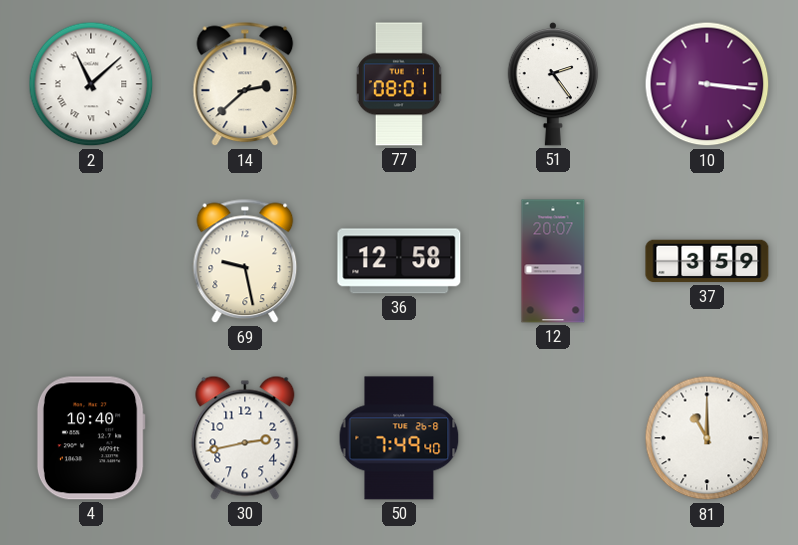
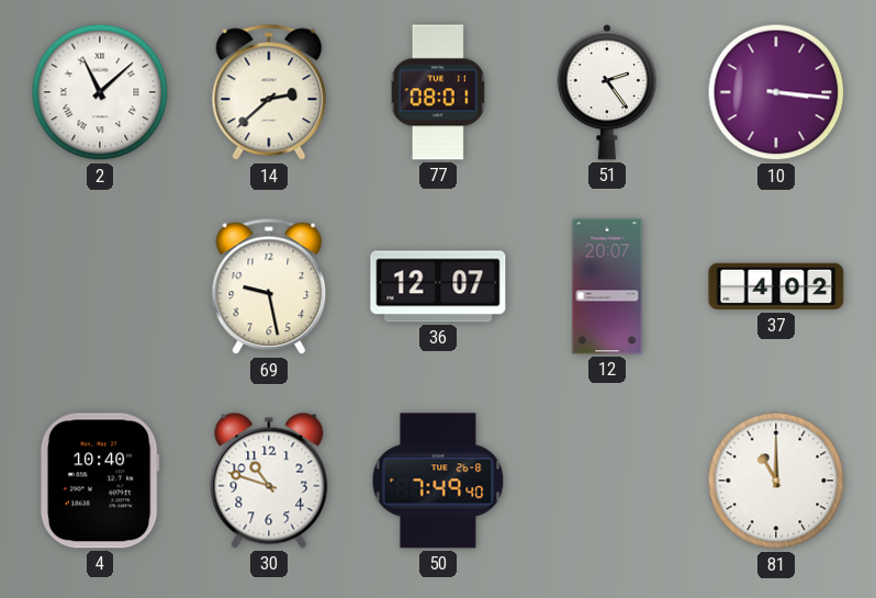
36: 12:58 -> 12:07 (438, 286)
37: 3:59 -> 4:02 (776, 286)
30: 2:43 -> 10:48 (269, 481)
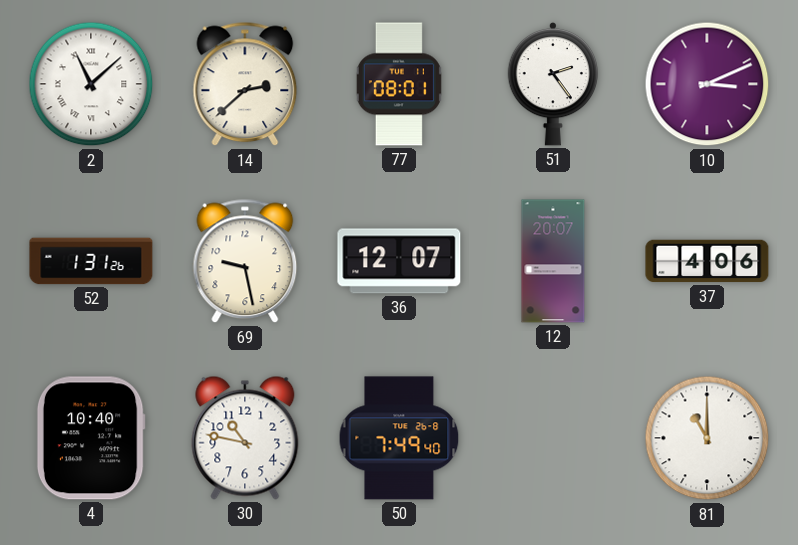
10: 3:16 -> 3:11 (707, 84)
52: none -> 1:31 (91, 261)
37: 4:02 -> 4:06 (707, 261)
30: 10:48 -> 10:47 (245, 438)
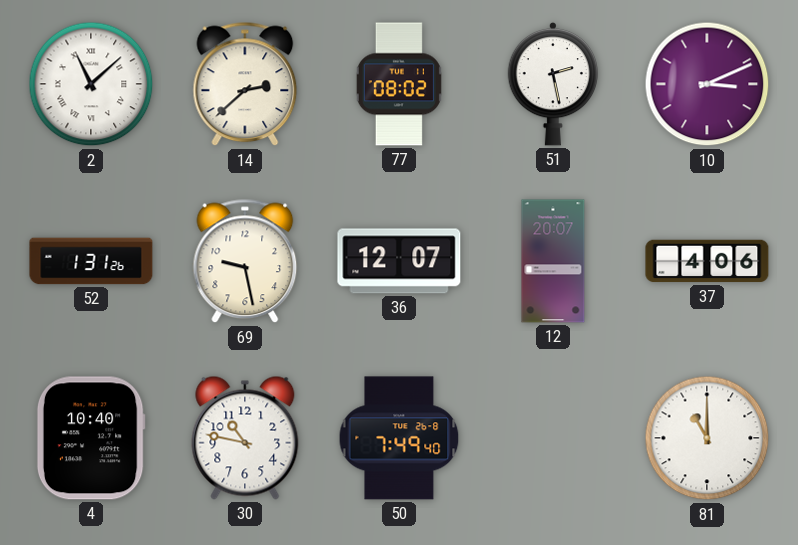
77: 08:01 -> 08:02 (399, 84)
51: 2:24 -> 2:28 (552, 84)
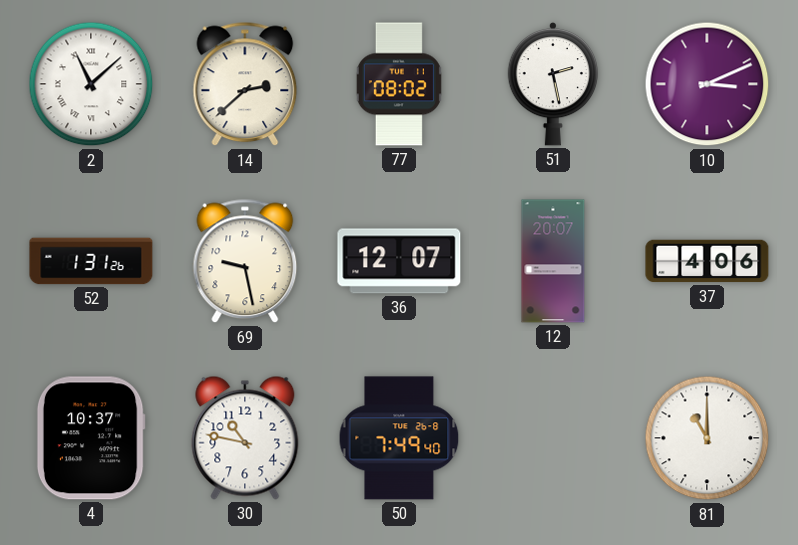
4: 10:40 -> 10:37 (91, 438)
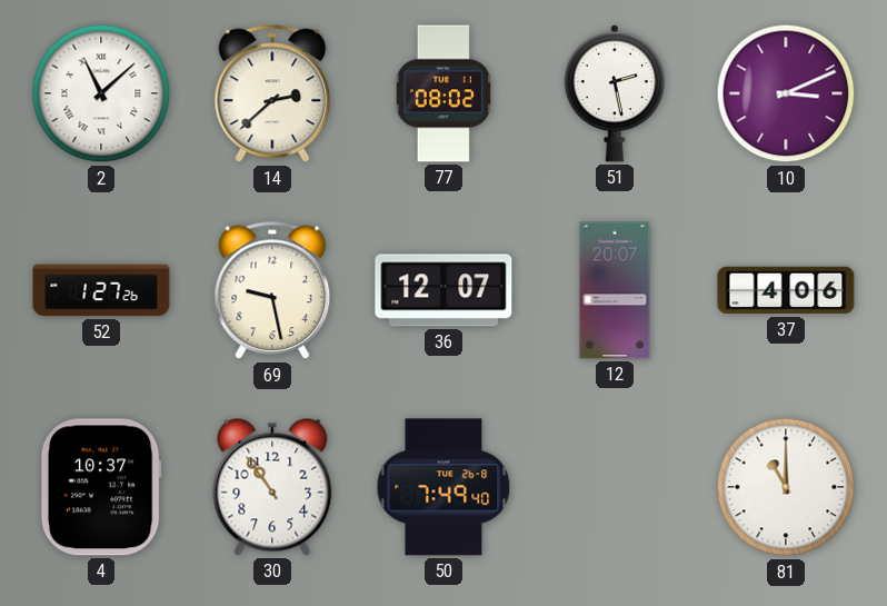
52: 1:31 -> 1:27 (101, 290)
30: 10:47 -> 10:54 (272, 487)
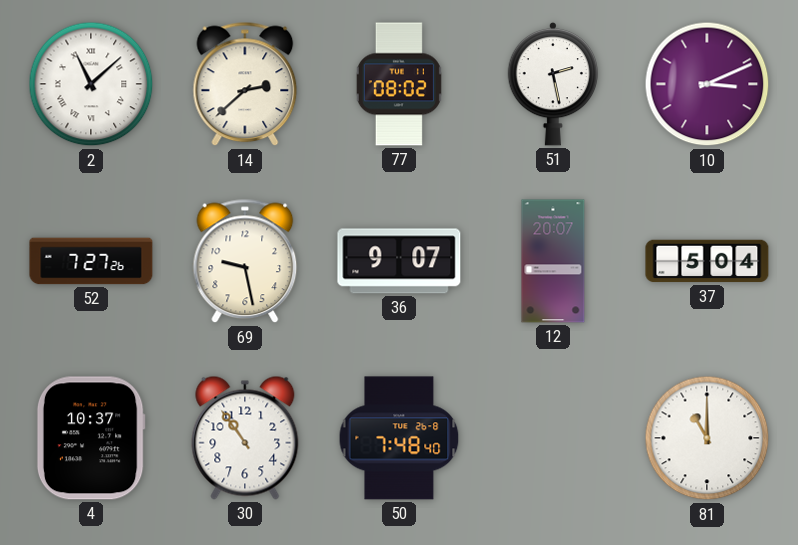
52: 1:27 -> 7:27 (91, 261)
36: 12:07 -> 9:07 (399, 261)
37: 4:06 -> 5:04 (707, 261)
50: 7:49 -> 7:48 (399, 438)
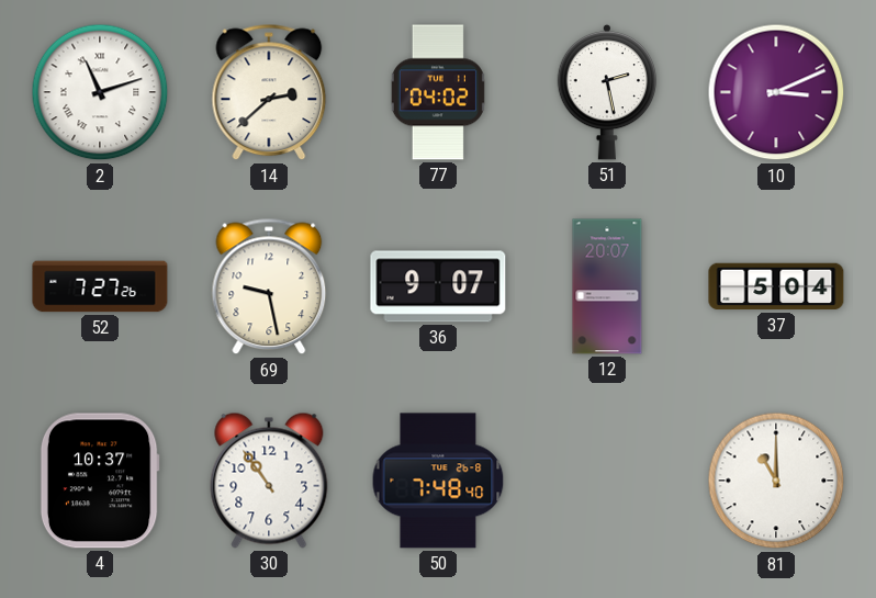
2: 11:08 -> 11:12 (100, 92)
77: 08:02 -> 04:02 (438, 92)
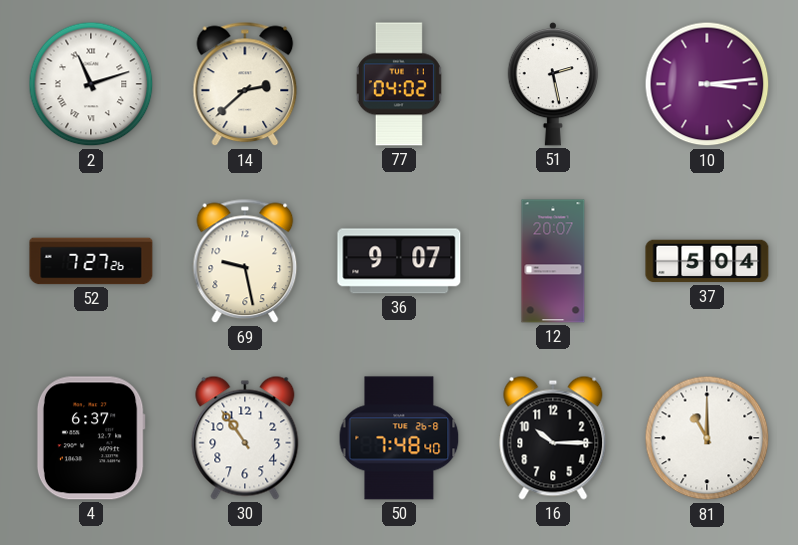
10: 3:11 -> 3:14 (707, 84)
4: 10:37 -> 6:37 (91, 438)
16: none -> 10:15 (553, 438)
